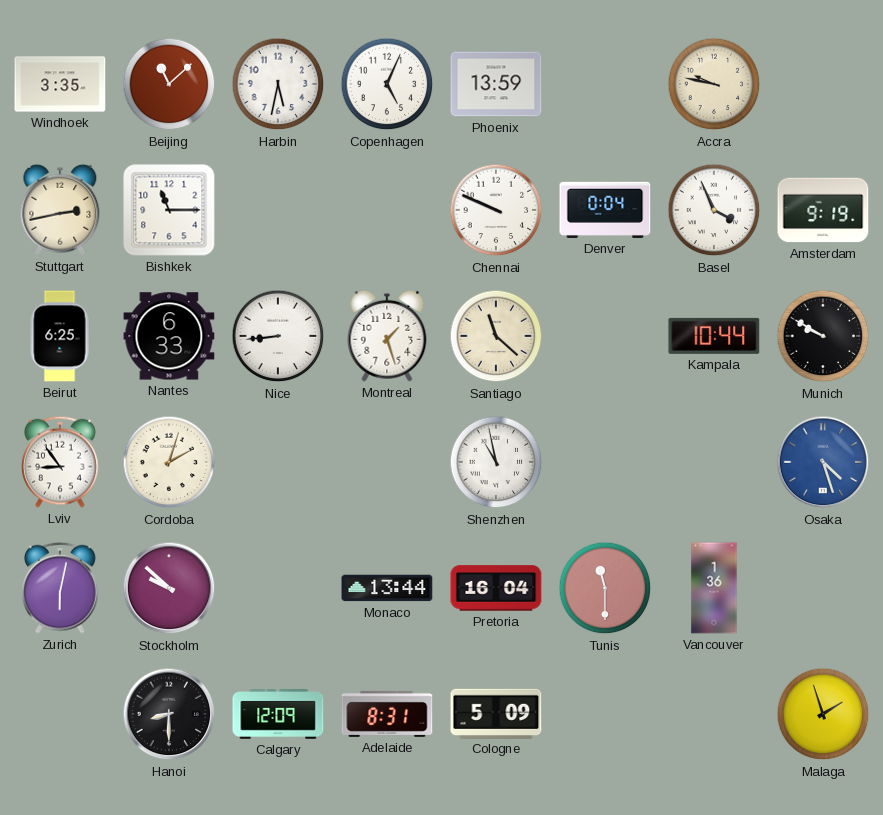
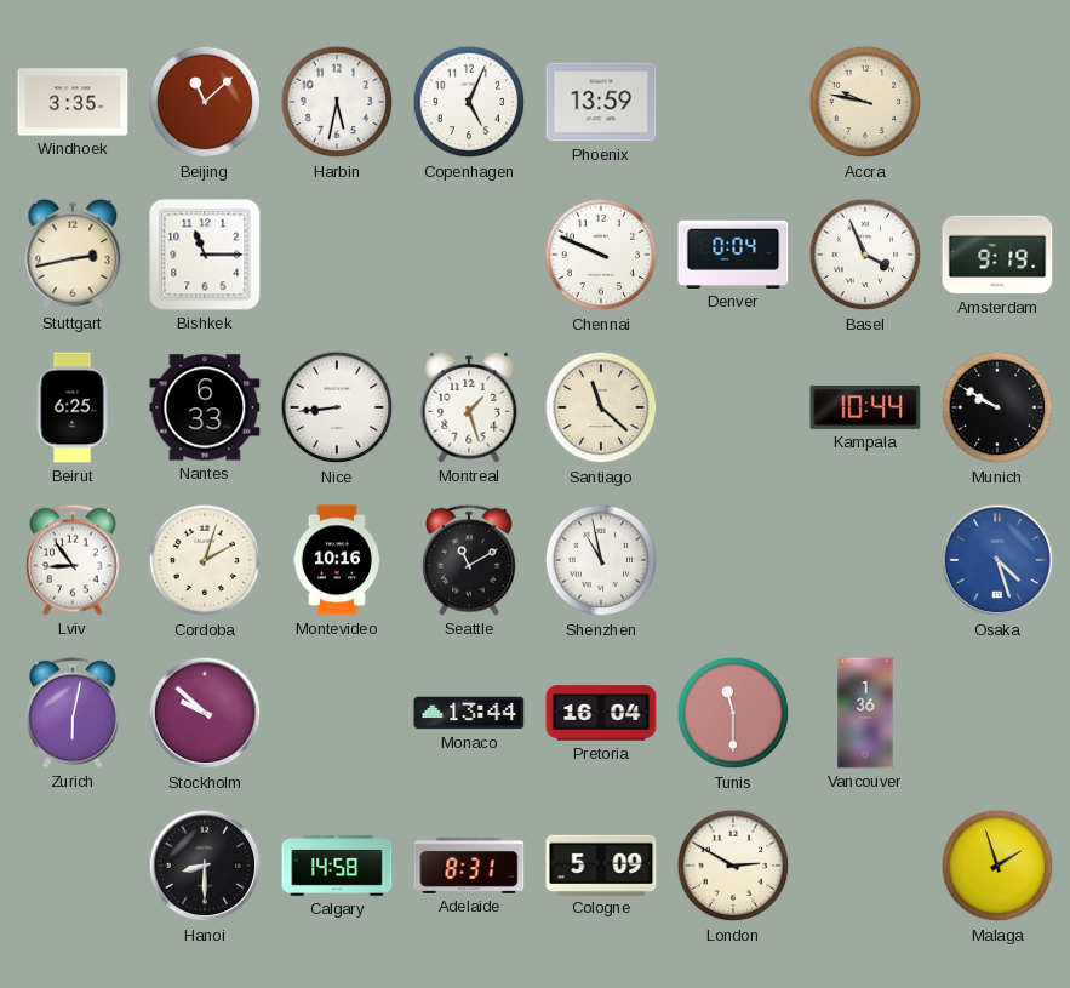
Montevideo: none -> 10:16 (337, 560)
Seattle: none -> 11:10 (469, 560)
Calgary: 12:09 -> 14:58 (337, 867)
London: none -> 2:50 (733, 866)
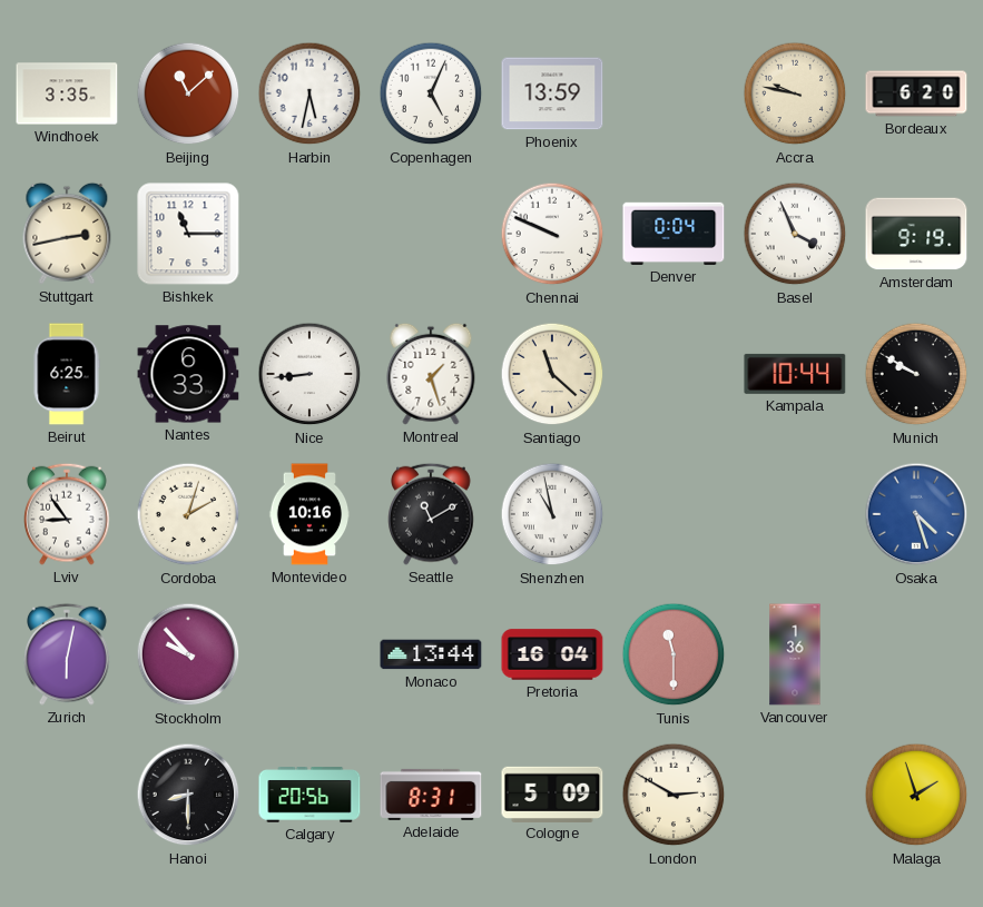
Bordeaux: none -> 6:20 (916, 93)
Stockholm: 9:52 -> 9:53 (188, 654)
Calgary: 14:58 -> 20:56 (309, 796)
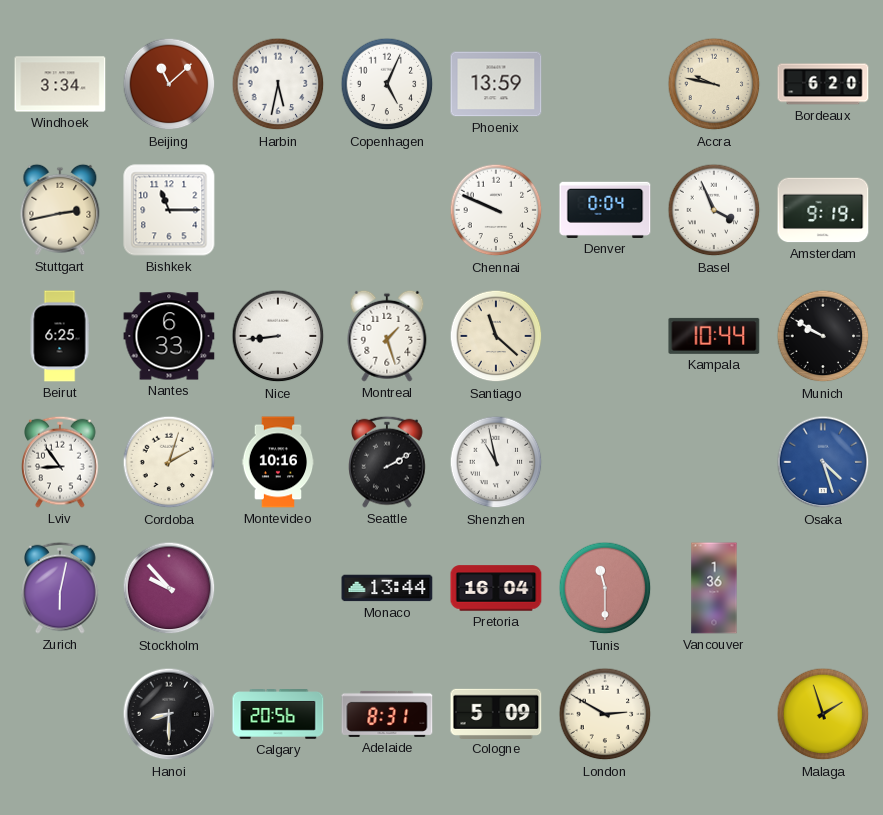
Windhoek: 3:35 -> 3:34 (60, 84)
Seattle: 11:10 -> 2:10 (387, 462)
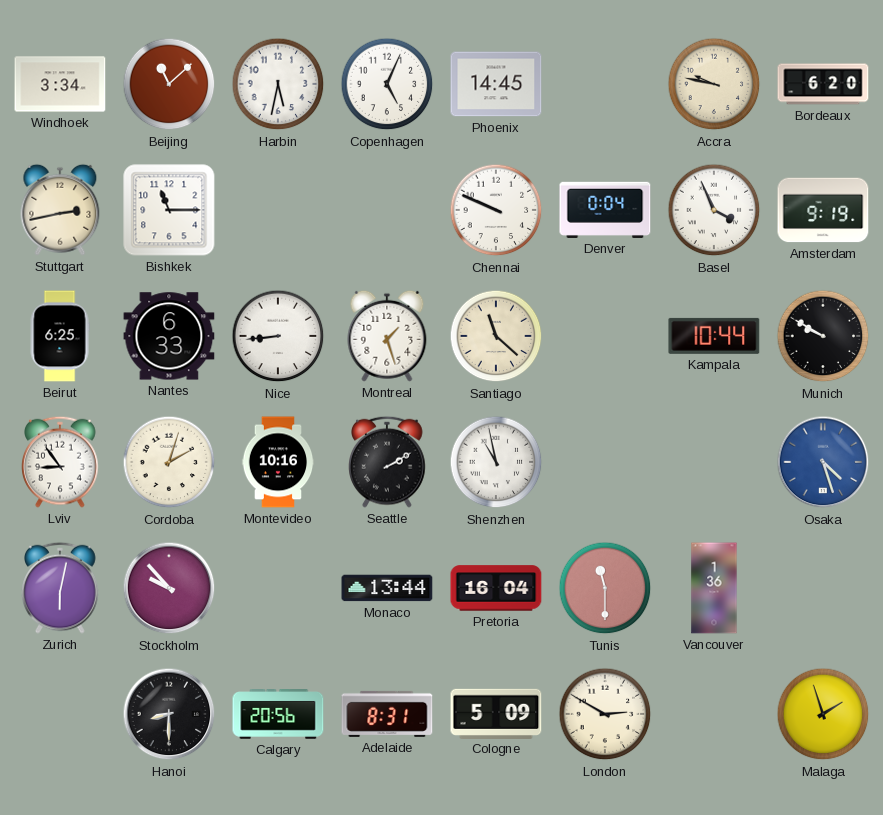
Phoenix: 13:59 -> 14:45 (496, 84)
